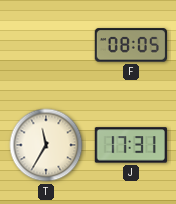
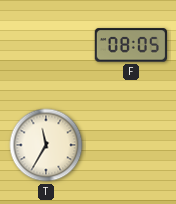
J: 17:31 -> none (131, 145)
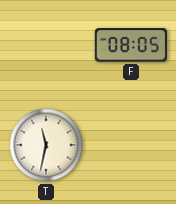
T: 11:35 -> 11:32 (46, 145)
